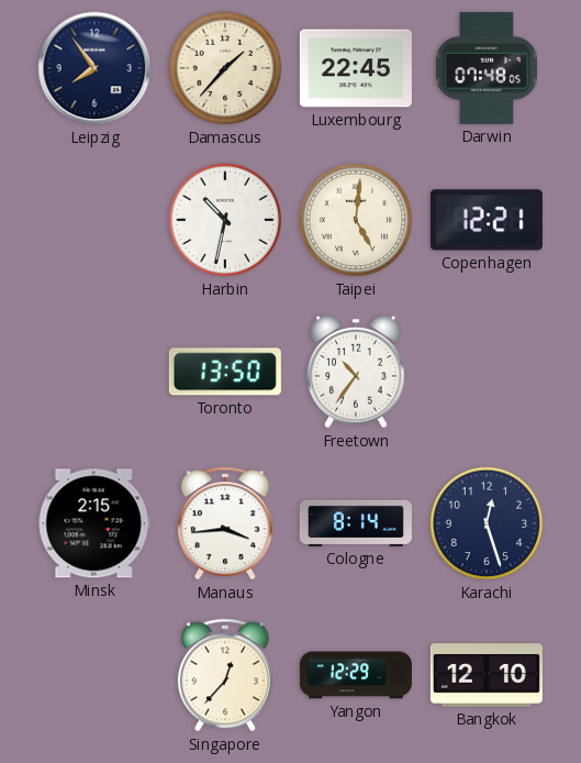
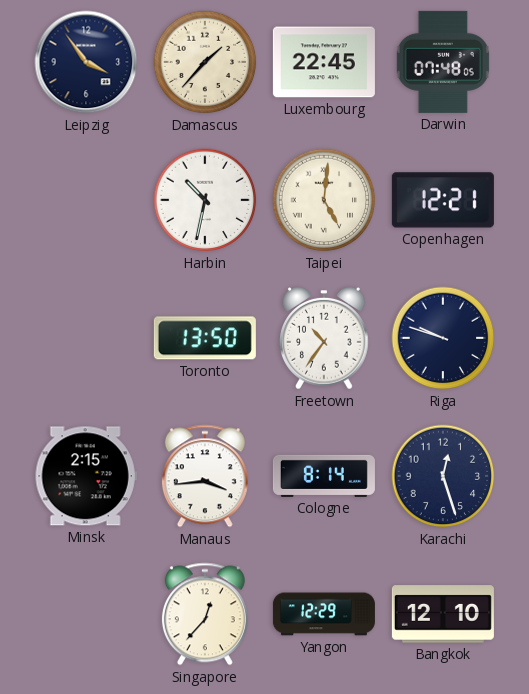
Leipzig: 7:54 -> 3:54 (86, 62)
Riga: none -> 9:48 (443, 338)
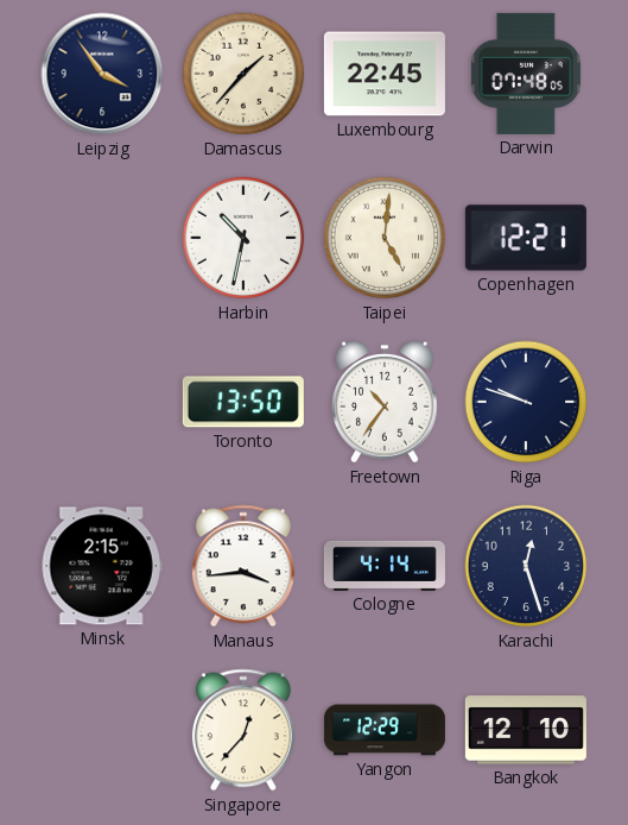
Cologne: 8:14 -> 4:14 (385, 566)
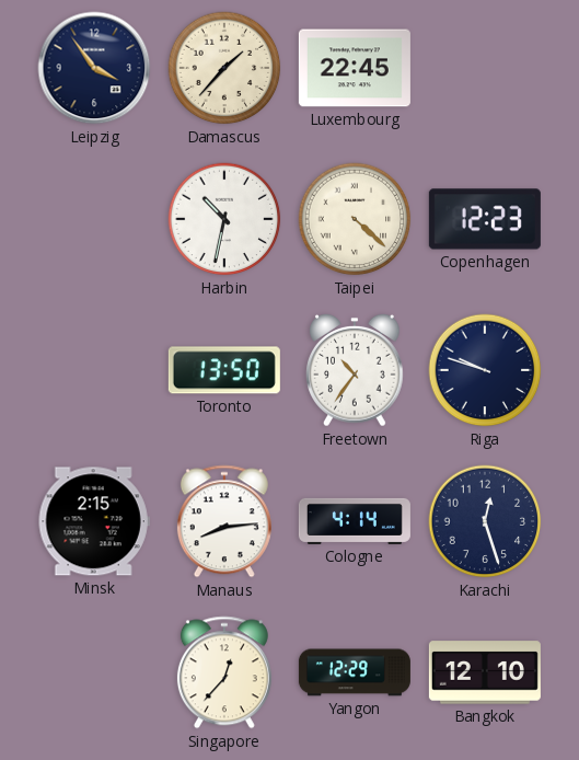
Darwin: 07:48 -> none (526, 74)
Taipei: 5:01 -> 4:22 (355, 219)
Copenhagen: 12:21 -> 12:23 (485, 219)
Manaus: 3:44 -> 8:14 (224, 521)
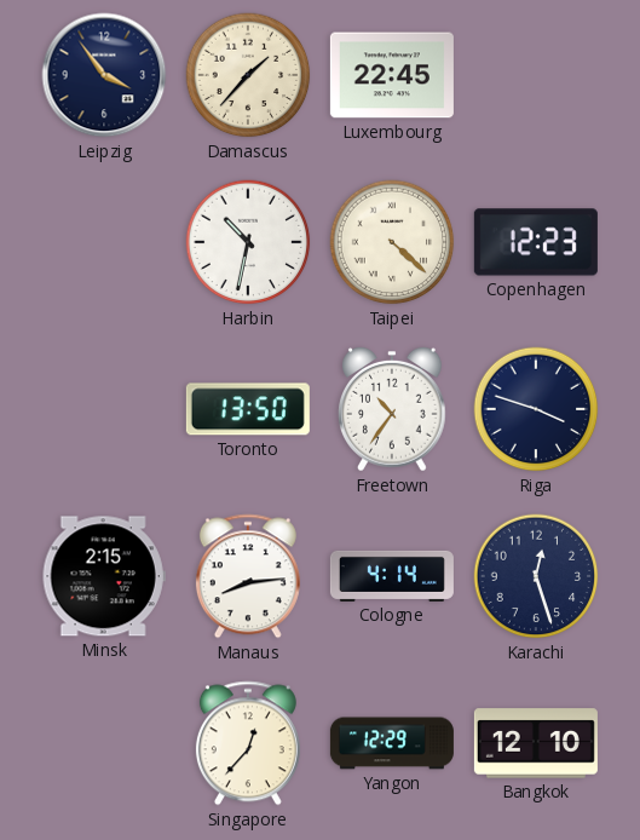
Riga: 9:48 -> 3:48 (536, 409)
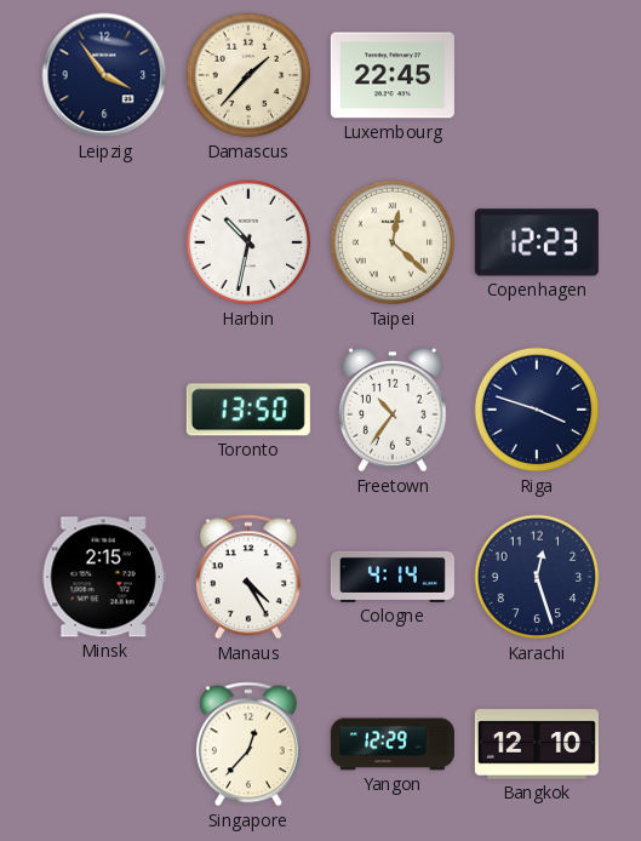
Taipei: 4:22 -> 12:22 (393, 242)
Manaus: 8:14 -> 4:25 (248, 577)
